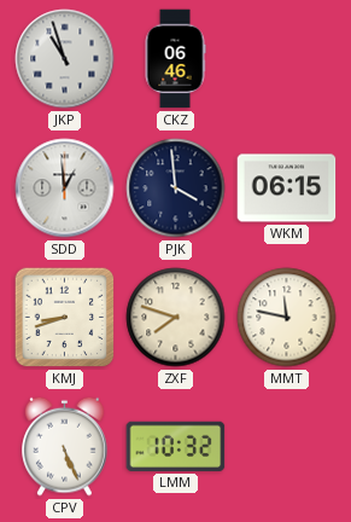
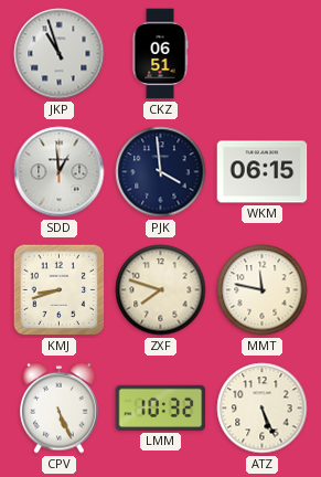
CKZ: 06:46 -> 06:51 (160, 54)
ATZ: none -> 5:26 (263, 409)
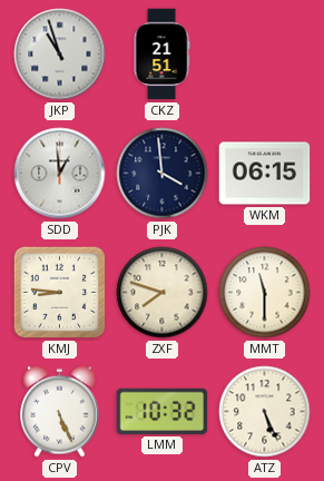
CKZ: 06:51 -> 21:51 (161, 55)
KMJ: 8:42 -> 8:46 (60, 293)
MMT: 11:47 -> 11:30 (265, 293)
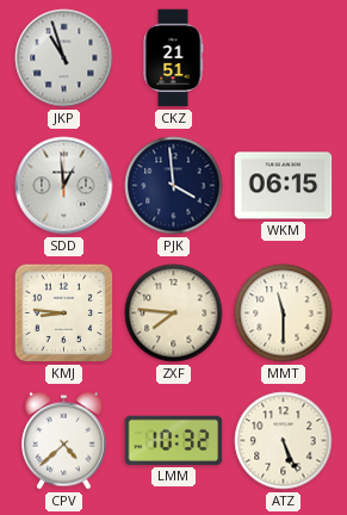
ZXF: 7:48 -> 7:46 (174, 314)
CPV: 5:26 -> 4:38 (64, 440)
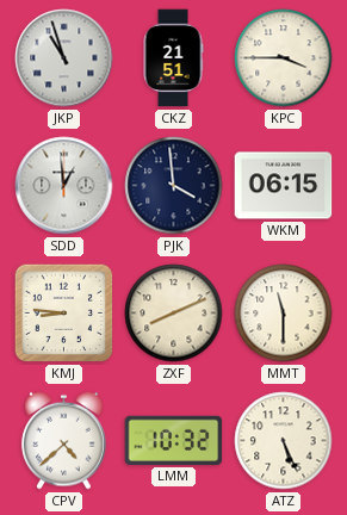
KPC: none -> 3:45 (284, 58)
ZXF: 7:46 -> 8:11 (174, 314)
